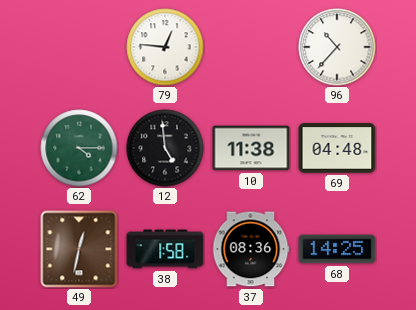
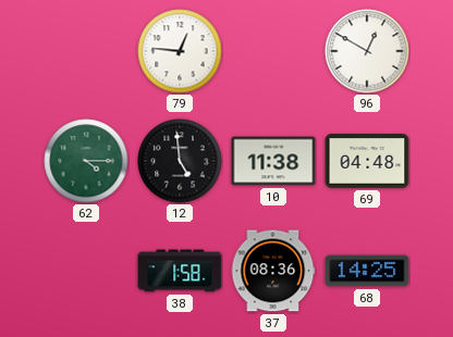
96: 10:37 -> 12:50 (367, 51)
49: 12:32 -> none (79, 249)
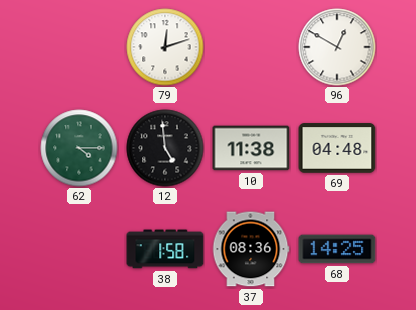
79: 12:46 -> 12:12 (165, 47)
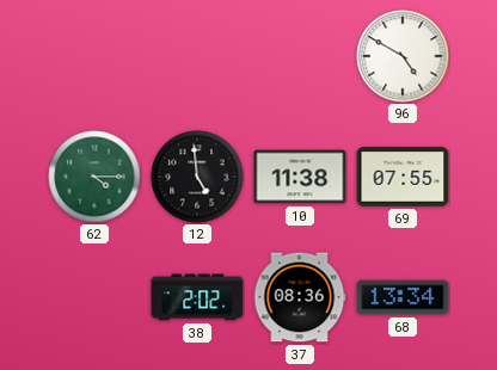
79: 12:12 -> none (165, 47)
96: 12:50 -> 4:50 (403, 56)
69: 04:48 -> 07:55 (403, 177)
38: 1:58 -> 2:02 (197, 297)
68: 14:25 -> 13:34 (403, 297)
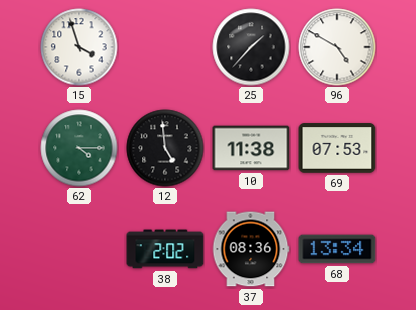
15: none -> 3:57 (79, 47)
25: none -> 1:37 (251, 47)
69: 07:55 -> 07:53 (337, 148)
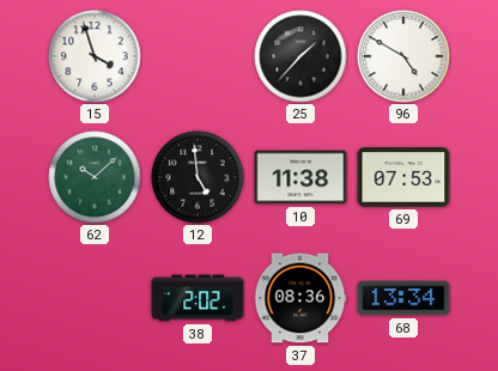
62: 4:15 -> 10:08 (95, 177)
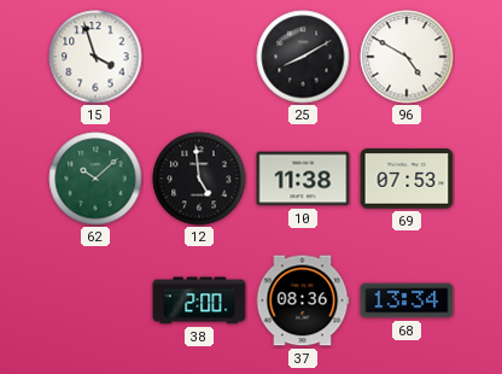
25: 1:37 -> 8:10 (303, 57)
38: 2:02 -> 2:00 (199, 300)
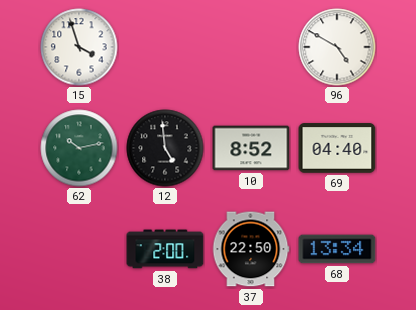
25: 8:10 -> none (303, 57)
62: 10:08 -> 10:13 (79, 148)
10: 11:38 -> 8:52 (251, 148)
69: 07:53 -> 04:40 (337, 148)
37: 08:36 -> 22:50 (251, 249)
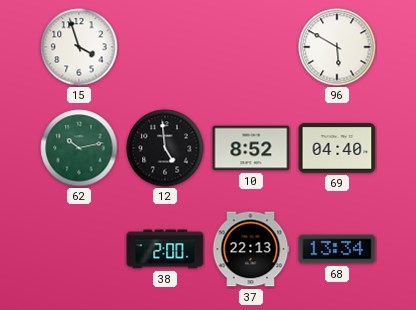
96: 4:50 -> 5:50 (337, 47)
37: 22:50 -> 22:13 (251, 249)
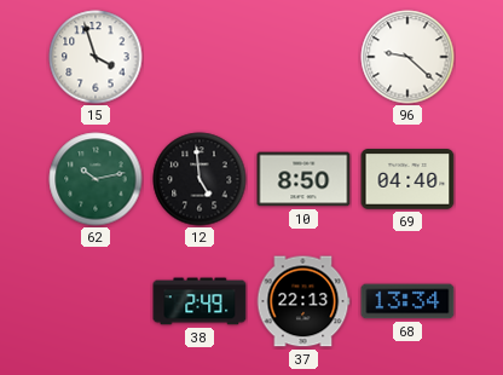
96: 5:50 -> 9:22 (407, 57)
10: 8:52 -> 8:50 (303, 179)
38: 2:00 -> 2:49 (200, 301)
